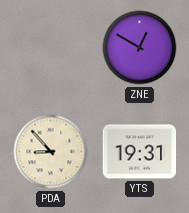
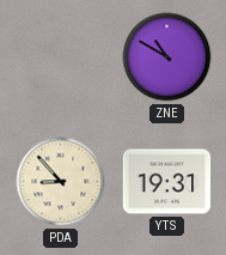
ZNE: 12:50 -> 10:50 (167, 57)
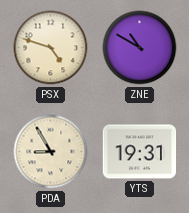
PSX: none -> 4:48 (51, 48)
PDA: 8:53 -> 8:55 (51, 152)
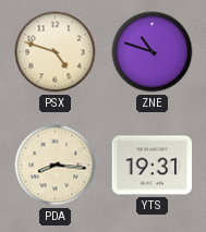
ZNE: 10:50 -> 10:48 (153, 52)
PDA: 8:55 -> 8:16 (56, 166)
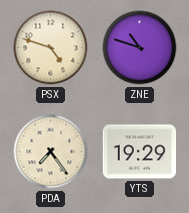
PDA: 8:16 -> 7:24 (51, 152)
YTS: 19:31 -> 19:29 (140, 152)
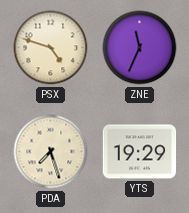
ZNE: 10:48 -> 11:34 (140, 48)
PDA: 7:24 -> 7:27 (51, 152)
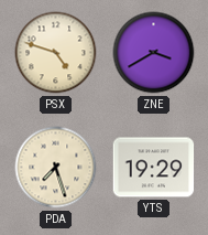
ZNE: 11:34 -> 3:40 (154, 53)
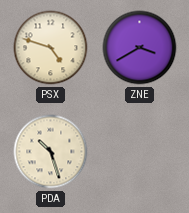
PDA: 7:27 -> 10:27 (51, 152)
YTS: 19:29 -> none (154, 168)
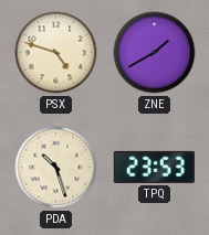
ZNE: 3:40 -> 1:40 (155, 53)
TPQ: none -> 23:53 (154, 167)
